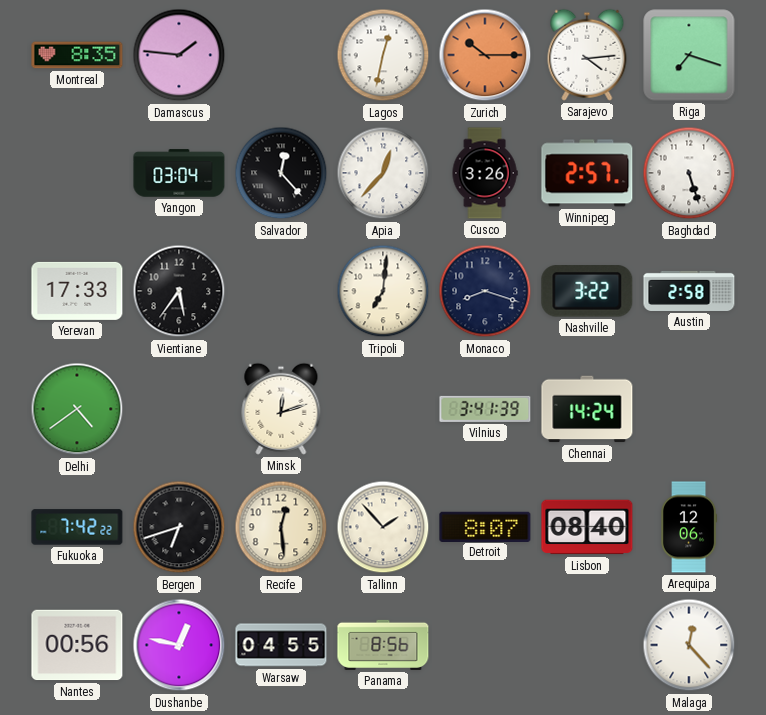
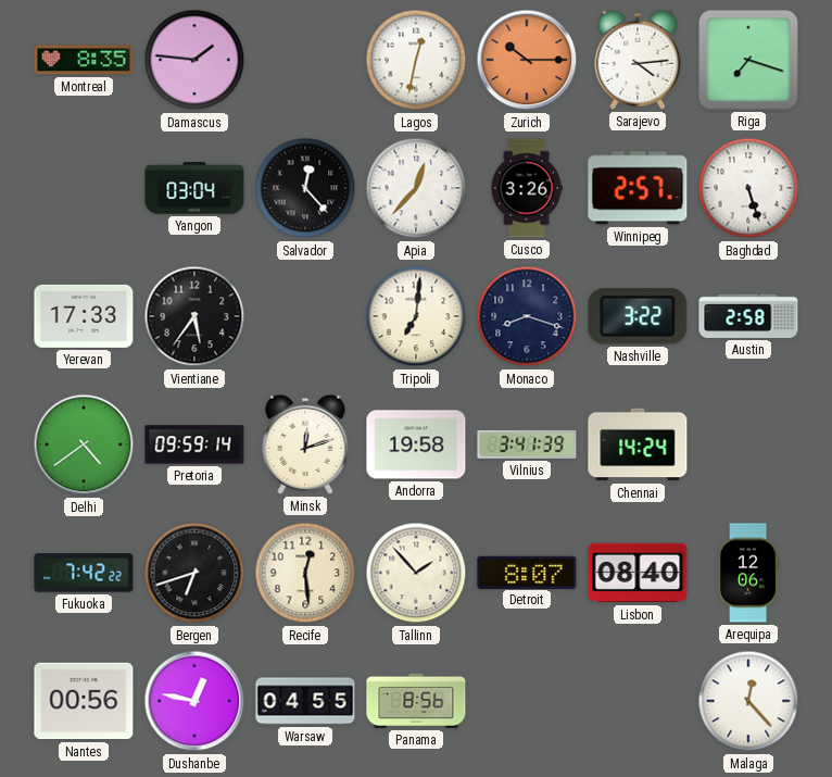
Pretoria: none -> 09:59 (194, 444)
Andorra: none -> 19:58 (416, 444)
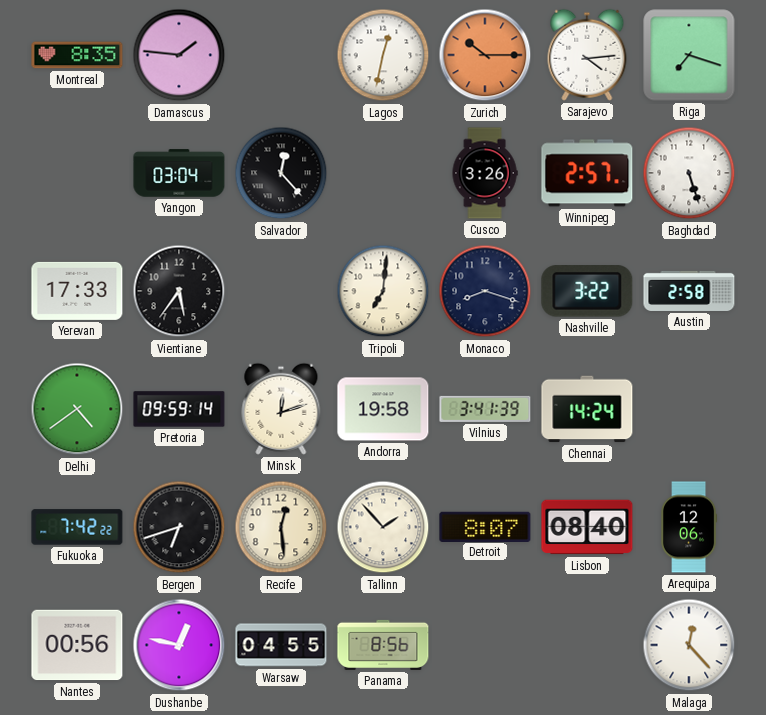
Apia: 12:37 -> none (416, 188)
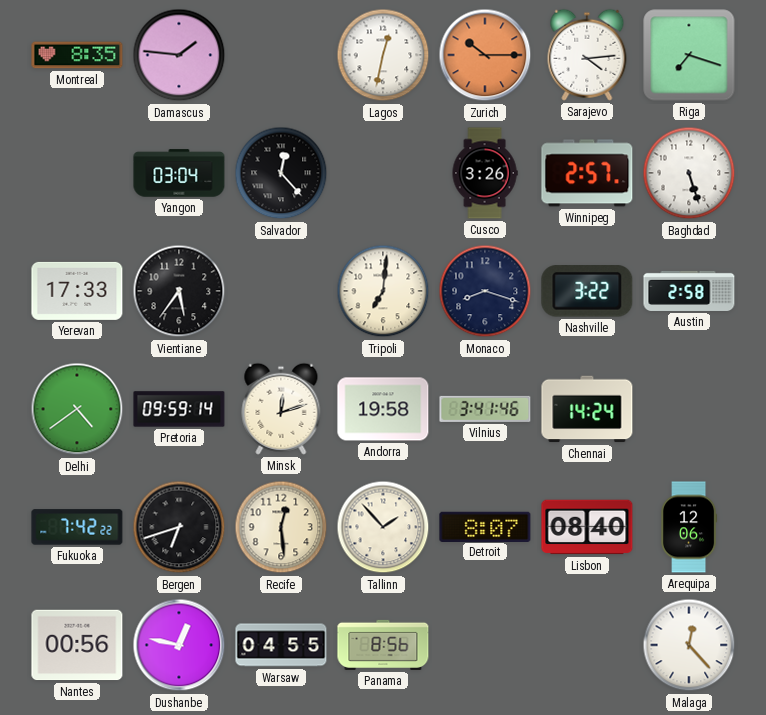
Vilnius: 3:41:39 -> 3:41:46 (485, 409)
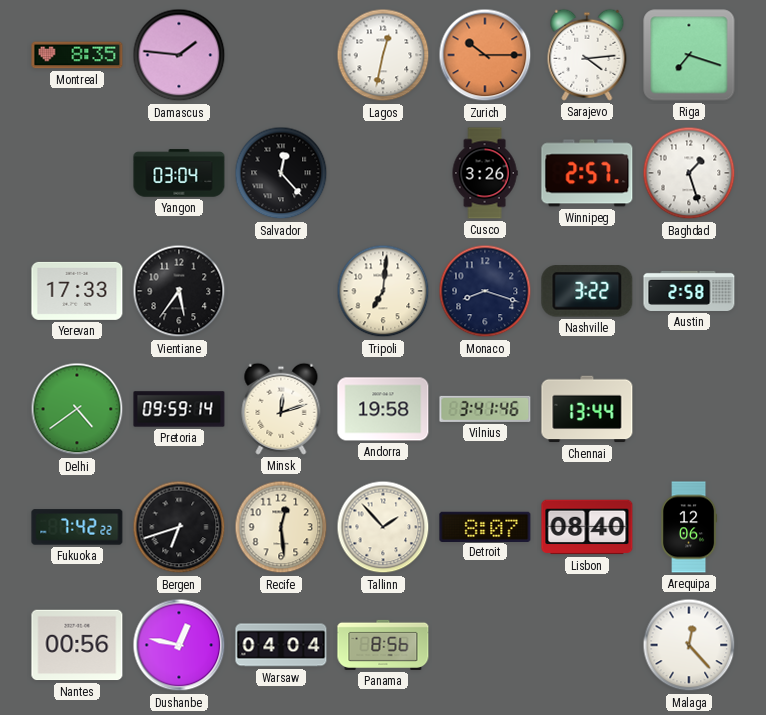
Baghdad: 5:27 -> 1:27 (689, 173)
Chennai: 14:24 -> 13:44 (587, 409)
Warsaw: 04:55 -> 04:04 (281, 645)
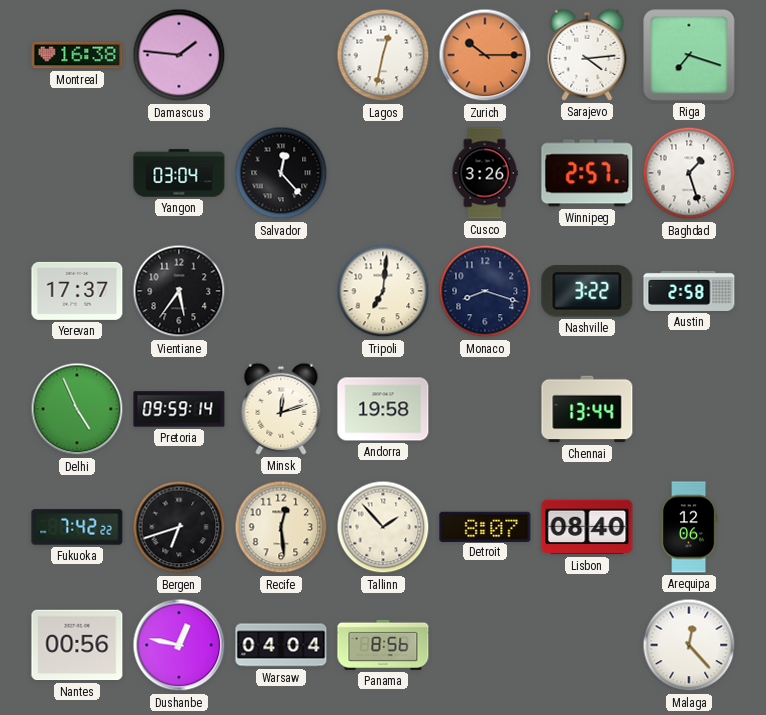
Montreal: 8:35 -> 16:38 (77, 55)
Yerevan: 17:33 -> 17:37 (77, 291)
Delhi: 4:39 -> 4:56 (77, 409)
Vilnius: 3:41 -> none (485, 409)
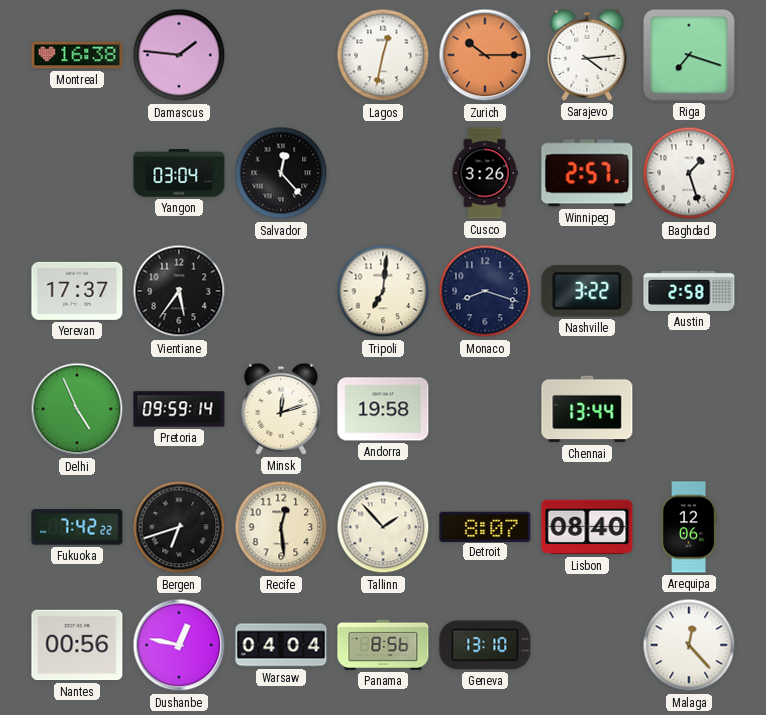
Geneva: none -> 13:10 (485, 645)
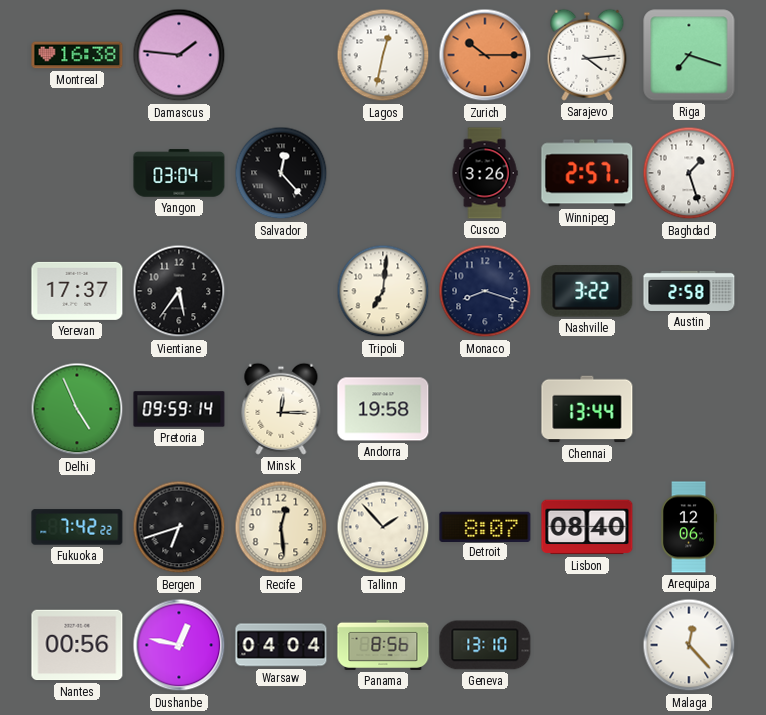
Minsk: 12:12 -> 12:15 (281, 409)
